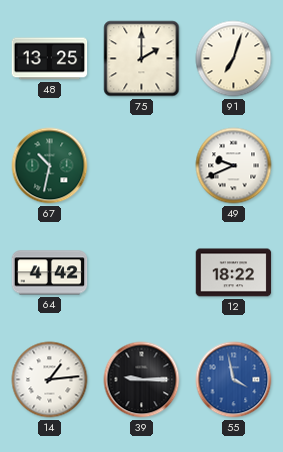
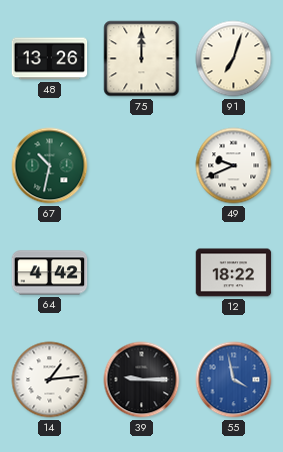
48: 13:25 -> 13:26 (50, 59)
75: 2:00 -> 12:00 (142, 59)
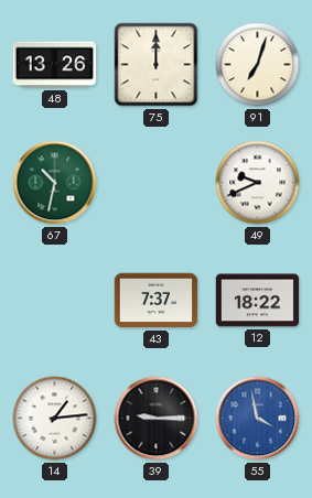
64: 4:42 -> none (50, 273)
43: none -> 7:37 (157, 301)
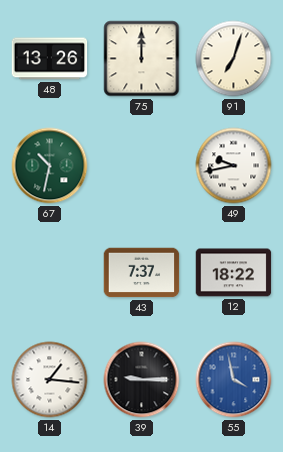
49: 9:41 -> 9:43 (234, 166)
14: 1:14 -> 1:16 (50, 380)
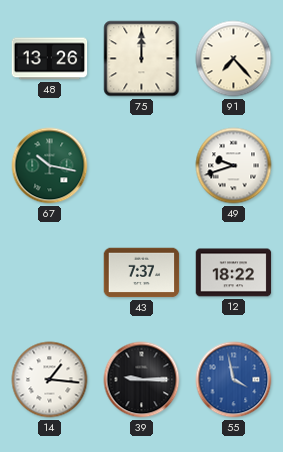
91: 7:03 -> 7:23 (234, 59)
67: 10:32 -> 10:17 (50, 166)
49: 9:43 -> 9:42 (234, 166)
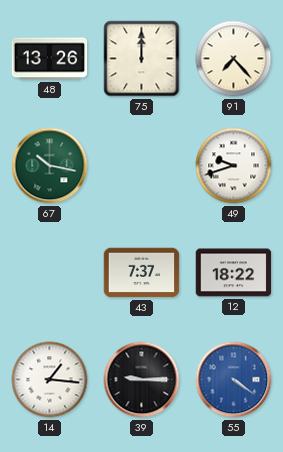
55: 3:58 -> 4:21 (234, 380)
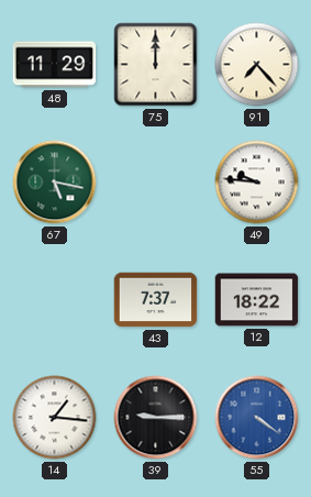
48: 13:26 -> 11:29 (55, 65)
67: 10:17 -> 5:17 (55, 183)
49: 9:42 -> 9:46 (257, 183)
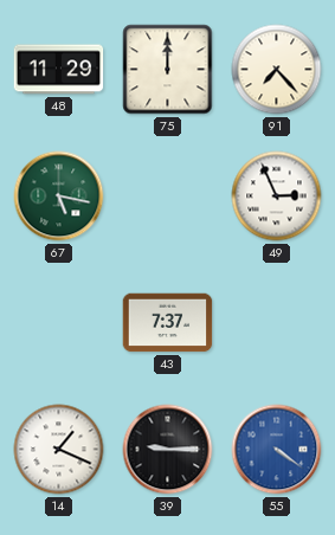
49: 9:46 -> 2:56 (277, 196)
12: 18:22 -> none (257, 300)
14: 1:16 -> 1:19 (59, 450)
